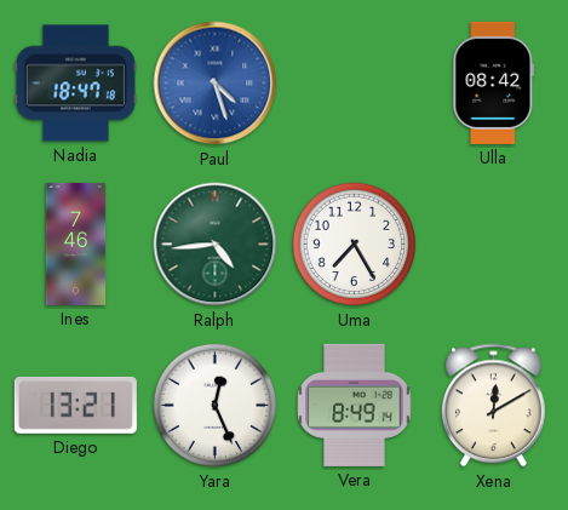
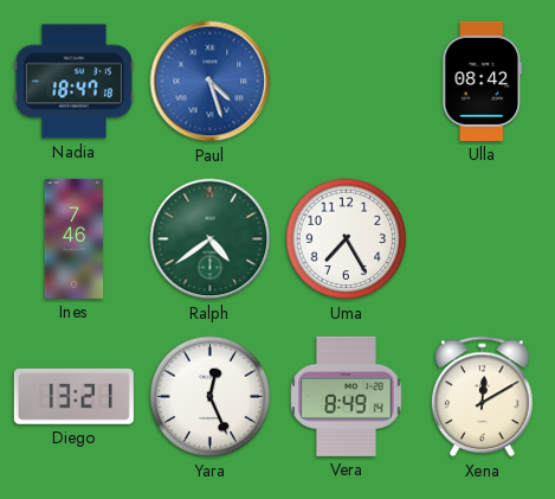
Ralph: 4:44 -> 4:39 (211, 239)
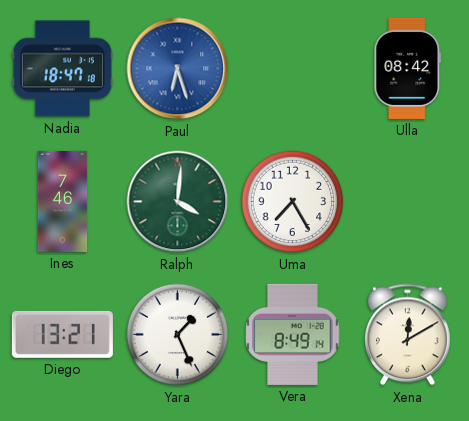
Paul: 4:27 -> 6:27 (178, 69)
Ralph: 4:39 -> 4:01 (178, 202)
Yara: 12:26 -> 1:26 (178, 335)
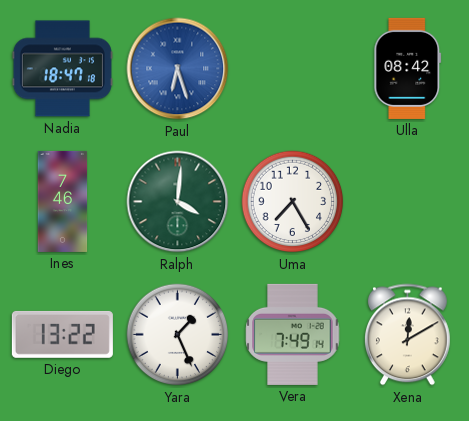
Diego: 13:21 -> 13:22 (62, 334)
Vera: 8:49 -> 7:49 (293, 334)
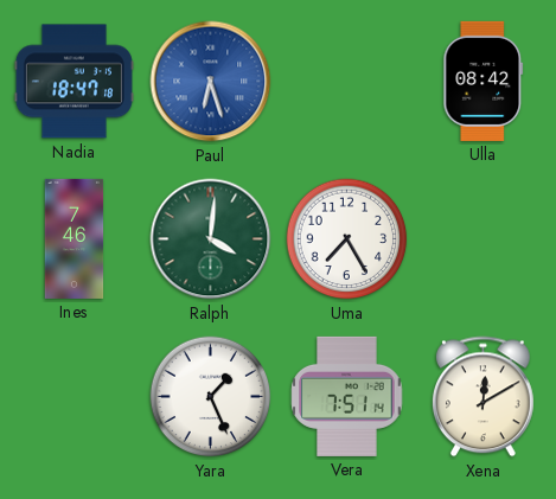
Diego: 13:22 -> none (62, 334)
Vera: 7:49 -> 7:51 (347, 396)
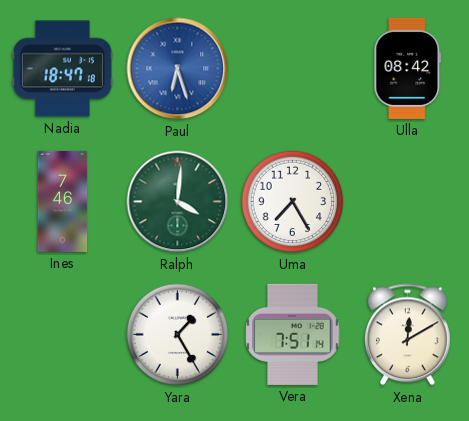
Yara: 1:26 -> 1:25 (178, 335)
